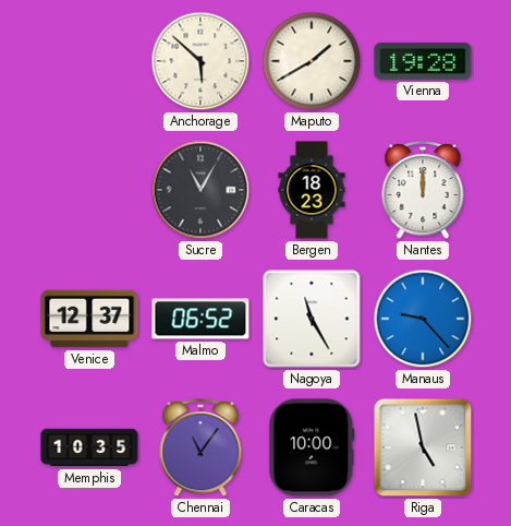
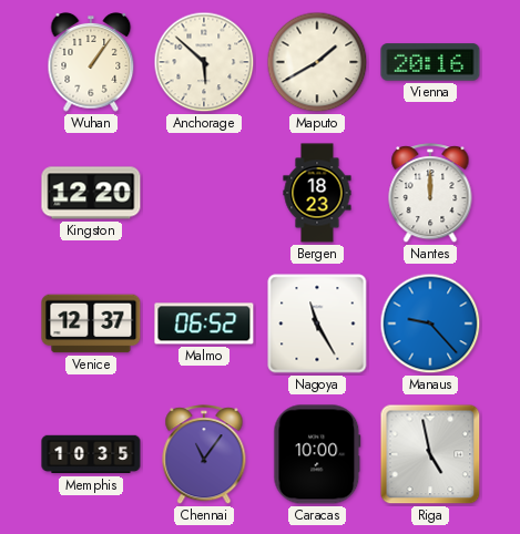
Wuhan: none -> 1:06 (91, 62)
Vienna: 19:28 -> 20:16 (430, 62)
Kingston: none -> 12:20 (91, 193)
Sucre: 11:05 -> none (200, 190)
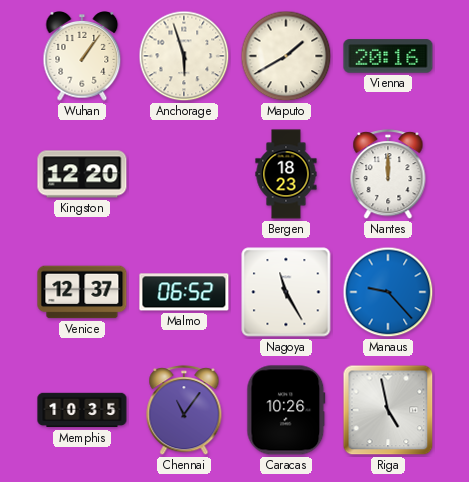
Anchorage: 5:52 -> 5:57 (184, 56)
Caracas: 10:00 -> 10:26 (286, 410)
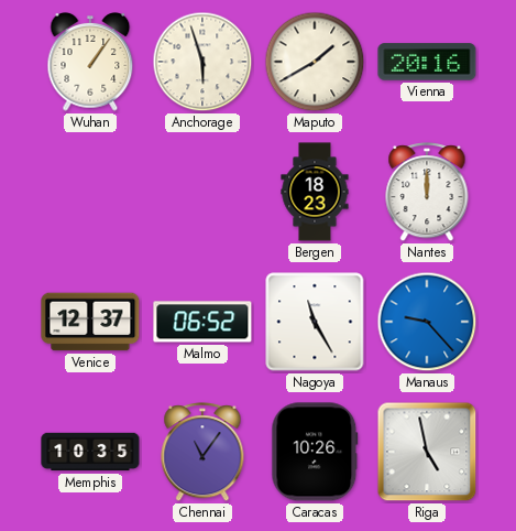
Kingston: 12:20 -> none (82, 174)
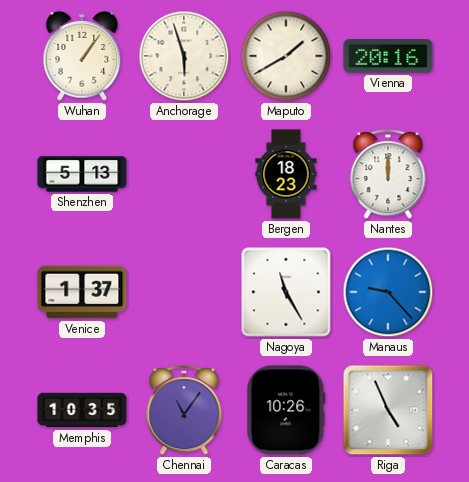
Shenzhen: none -> 5:13 (82, 174)
Venice: 12:37 -> 1:37 (82, 292)
Malmo: 06:52 -> none (202, 322)
Riga: 4:58 -> 4:56 (388, 410)
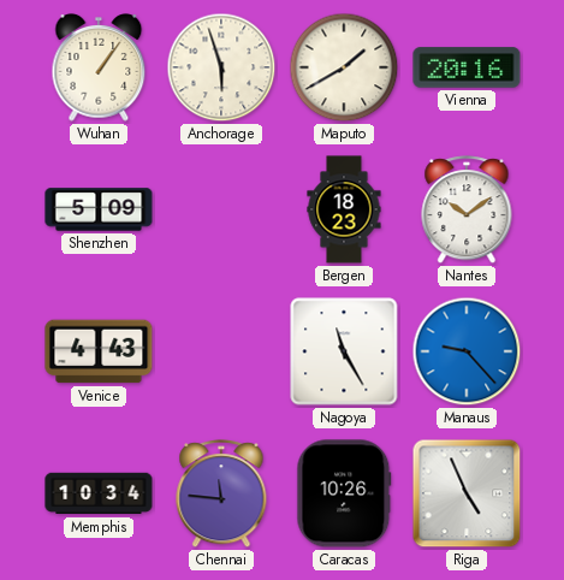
Shenzhen: 5:13 -> 5:09 (99, 209)
Nantes: 12:00 -> 10:09 (467, 211)
Venice: 1:37 -> 4:43 (99, 351)
Memphis: 10:35 -> 10:34 (99, 493)
Chennai: 11:06 -> 11:46 (221, 495)
